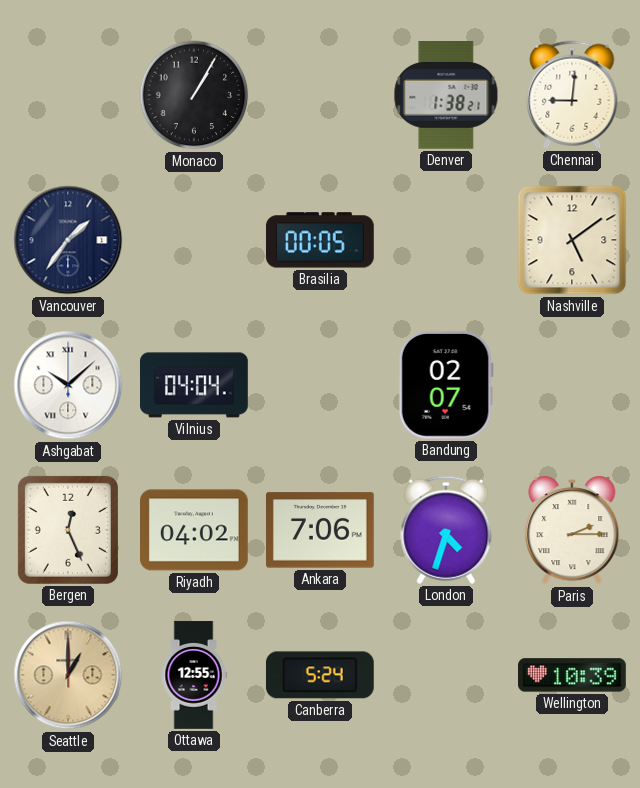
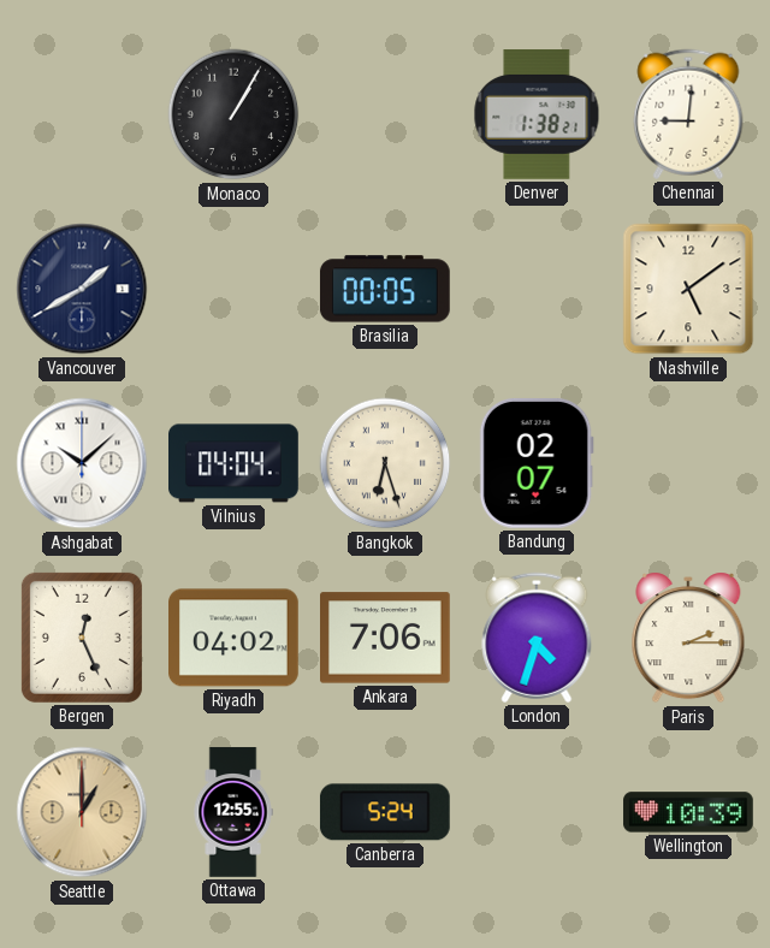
Vancouver: 1:36 -> 1:40 (82, 289)
Bangkok: none -> 6:27 (385, 463)
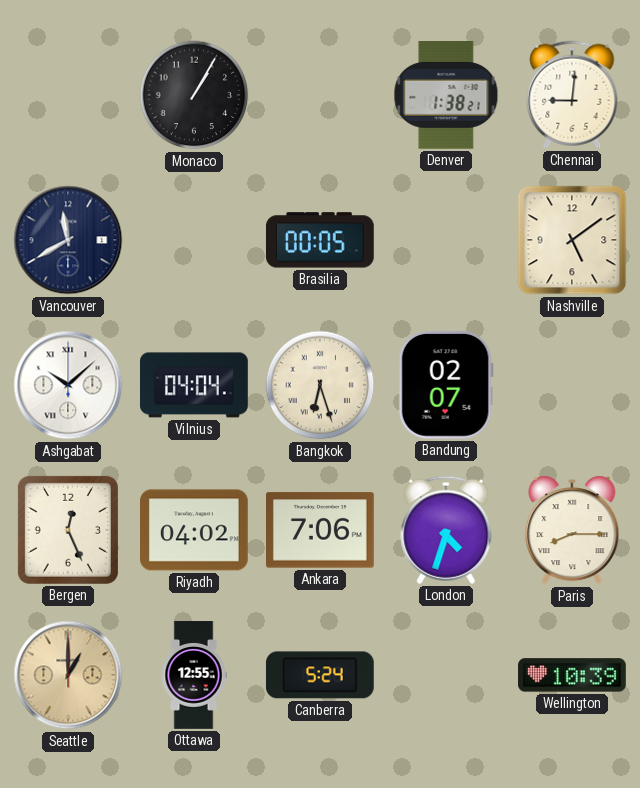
Vancouver: 1:40 -> 11:40 (68, 240)
Paris: 2:15 -> 8:15 (572, 530)
